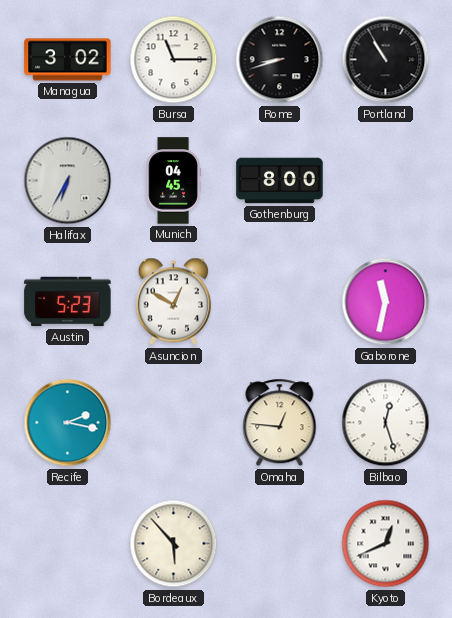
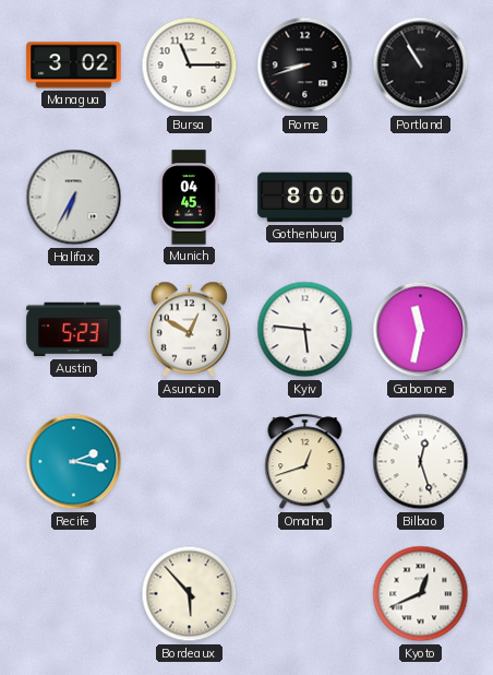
Kyiv: none -> 5:46 (305, 330)
Omaha: 12:46 -> 12:42 (305, 462)
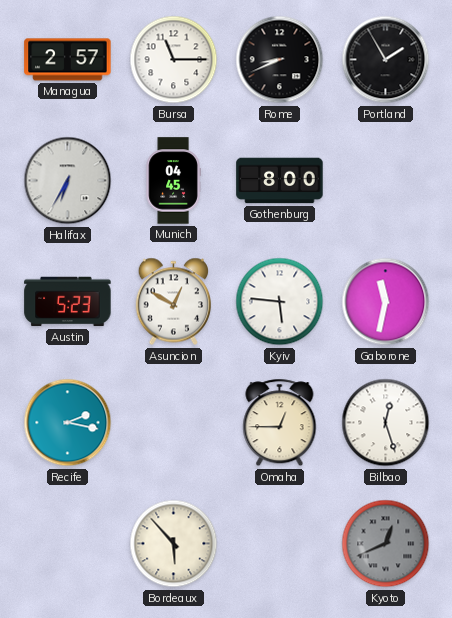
Managua: 3:02 -> 2:57 (68, 60)
Rome: 8:42 -> 8:41 (280, 60)
Portland: 10:55 -> 1:55 (386, 60)
Omaha: 12:42 -> 12:45 (280, 423)
Kyoto dial: white -> grey (386, 544)
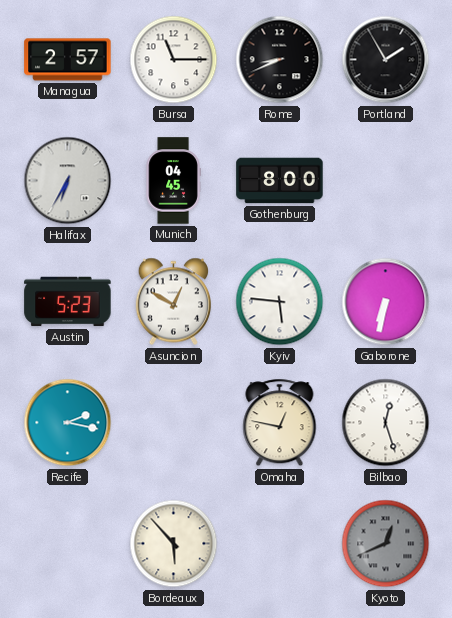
Gaborone: 11:32 -> 6:32 (386, 302)
Omaha: 12:45 -> 12:47 (280, 423)
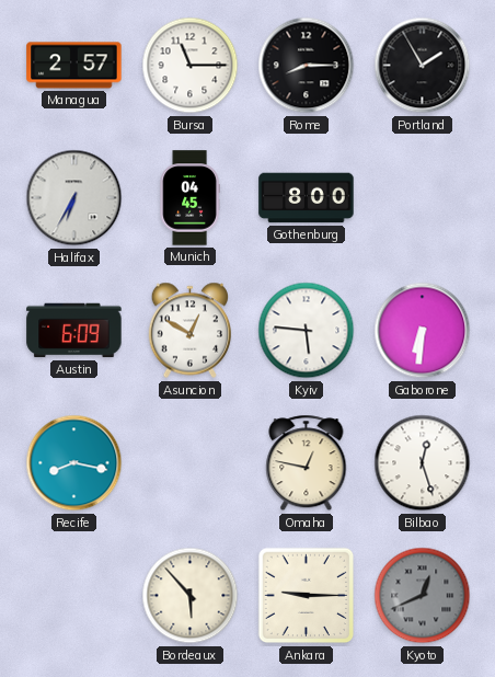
Rome: 8:41 -> 8:15 (307, 66)
Austin: 5:23 -> 6:09 (74, 331)
Gaborone: 6:32 -> 6:31 (423, 331)
Recife: 2:17 -> 8:17 (74, 463)
Ankara: none -> 9:15 (307, 596)
